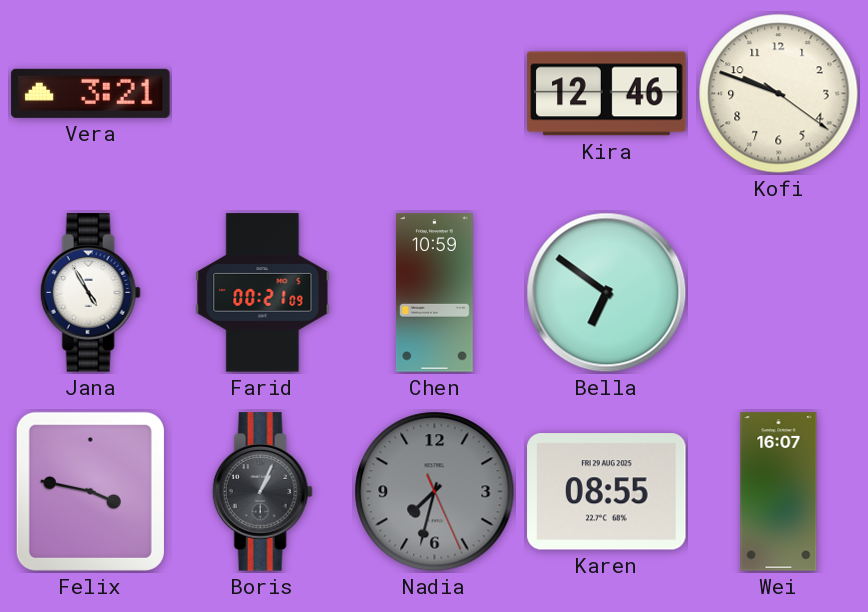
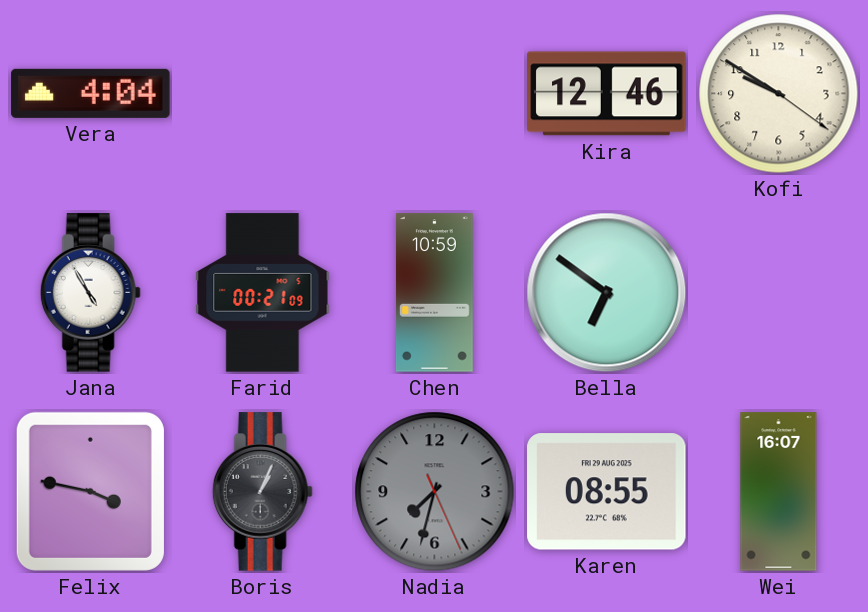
Vera: 3:21 -> 4:04 (91, 93)
Kofi: 9:48 -> 9:50 (779, 94)
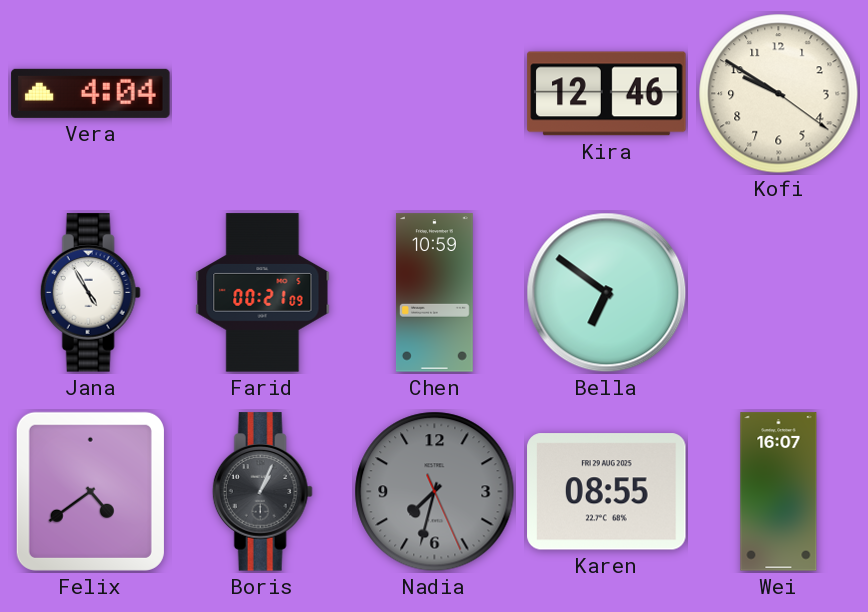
Felix: 3:47 -> 4:39 (90, 491)
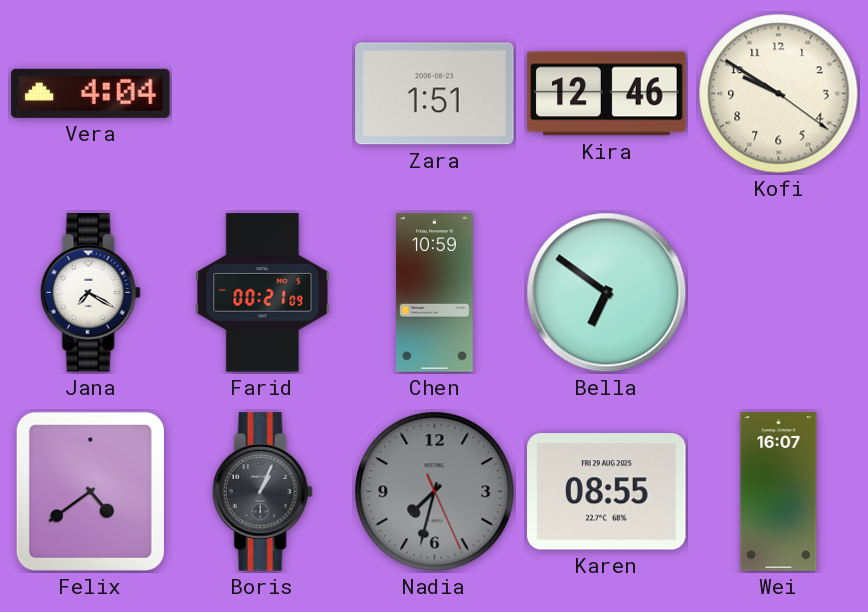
Zara: none -> 1:51 (435, 94)
Jana: 4:55 -> 7:20 (90, 293)
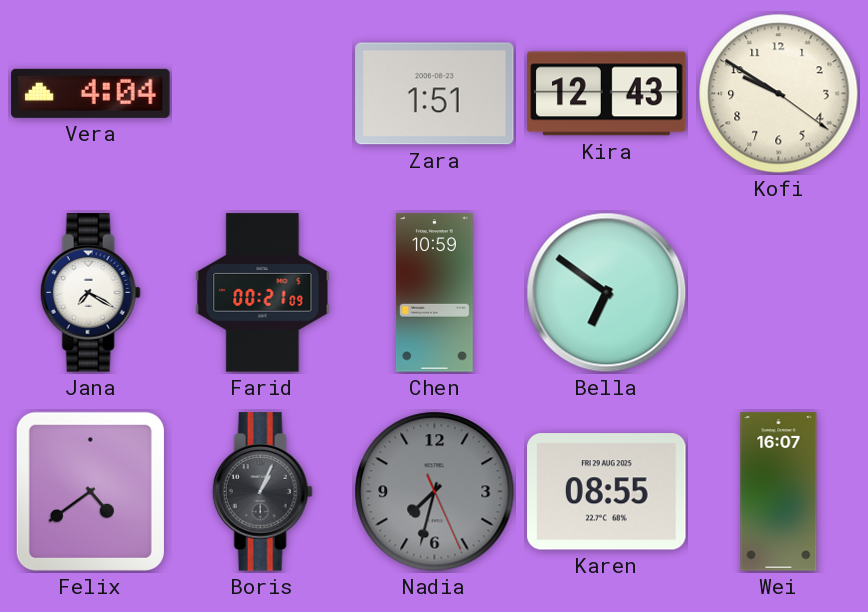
Kira: 12:46 -> 12:43 (607, 94)
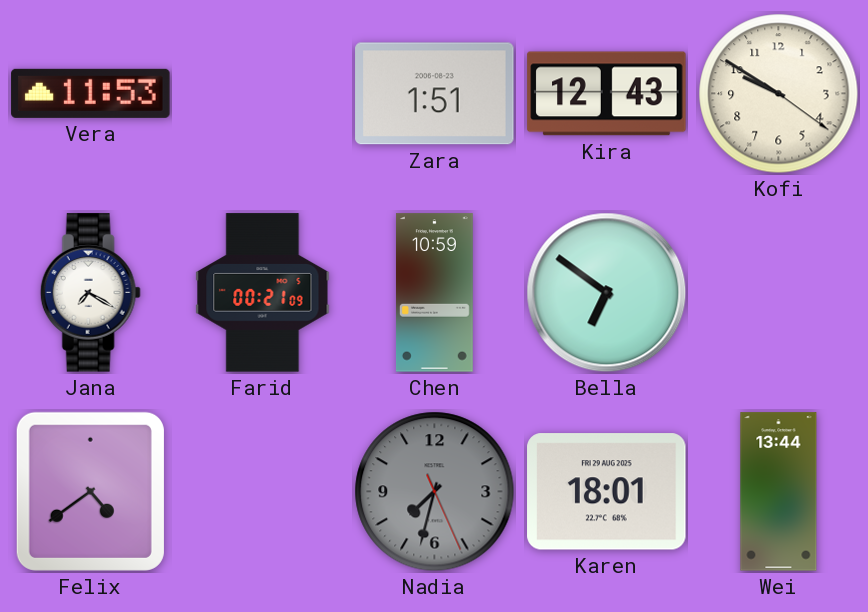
Vera: 4:04 -> 11:53 (91, 93)
Boris: 1:04 -> none (262, 492)
Karen: 08:55 -> 18:01 (607, 492)
Wei: 16:07 -> 13:44 (779, 492)
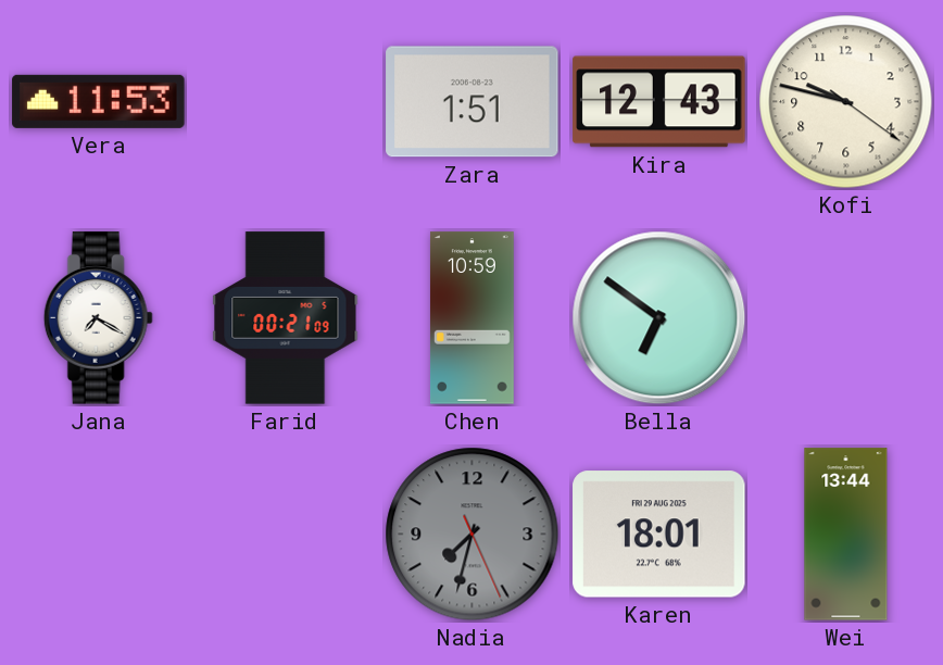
Kofi: 9:50 -> 9:47 (846, 102)
Felix: 4:39 -> none (90, 491)
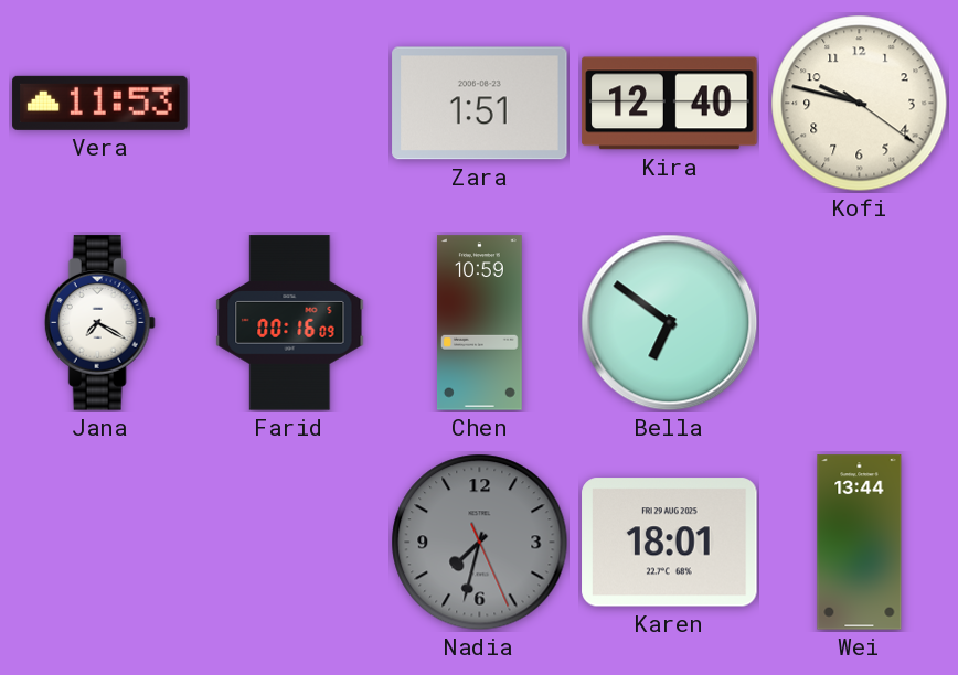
Kira: 12:43 -> 12:40 (670, 104)
Farid: 00:21 -> 00:16 (290, 323)
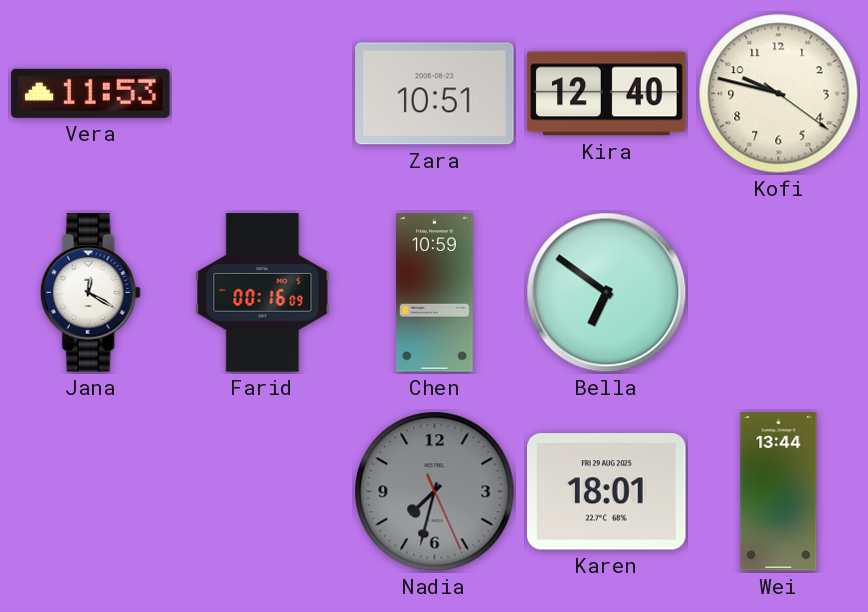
Zara: 1:51 -> 10:51 (435, 94)
Jana: 7:20 -> 12:20 (90, 293)
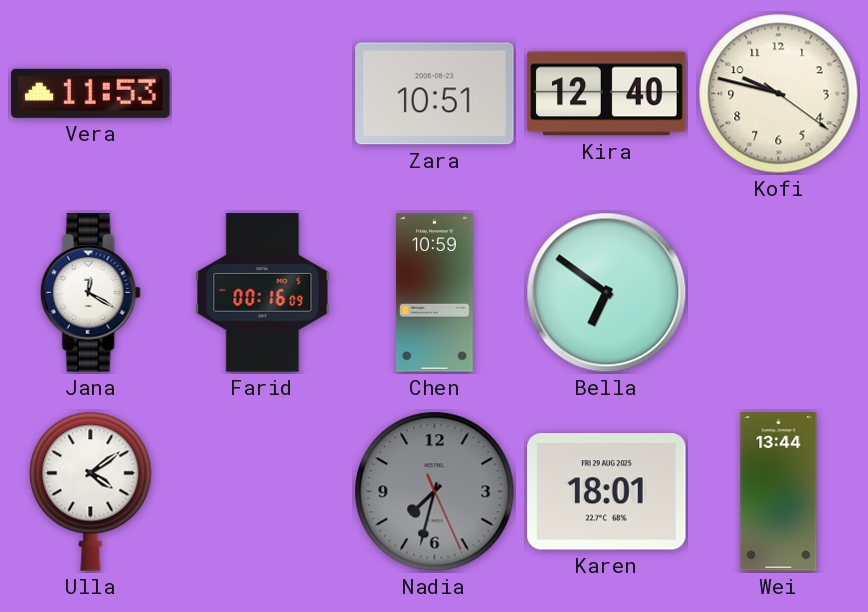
Ulla: none -> 4:09 (91, 491)
